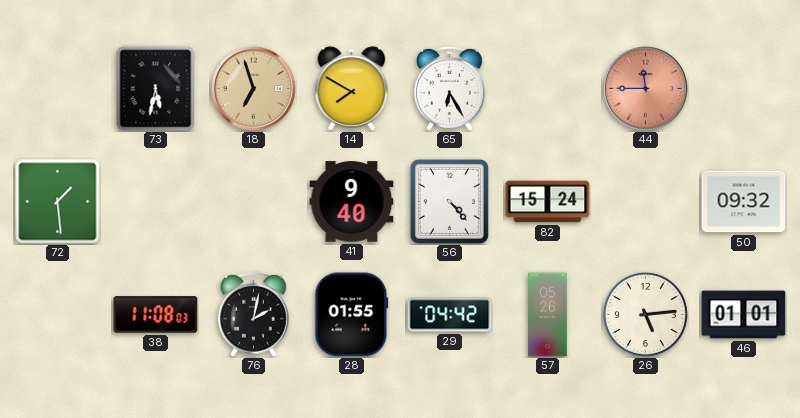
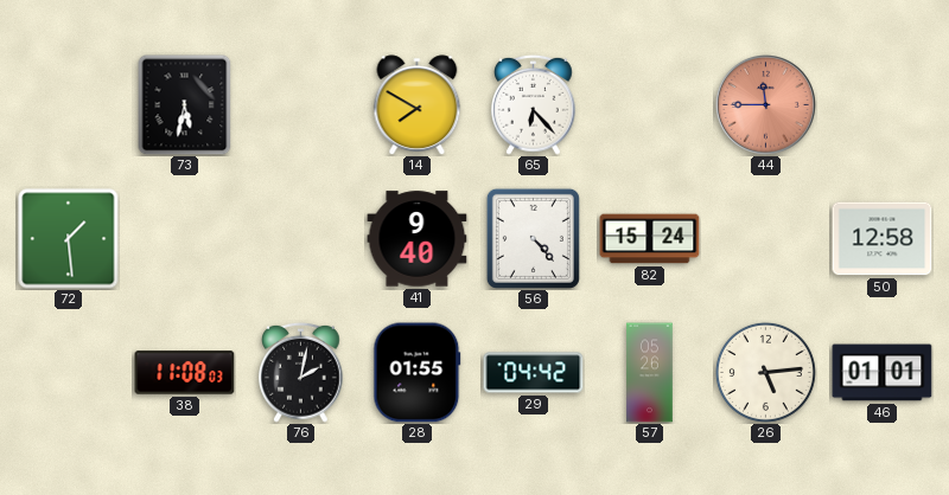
18: 6:57 -> none (254, 89)
65: 6:25 -> 6:23 (534, 104)
50: 09:32 -> 12:58 (883, 239)
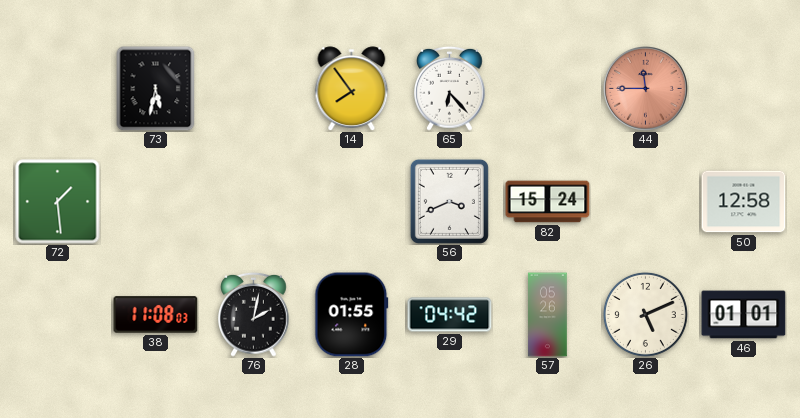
14: 7:50 -> 7:54 (352, 89)
41: 9:40 -> none (418, 239)
56: 4:23 -> 3:41 (449, 201)
26: 5:14 -> 5:11 (645, 314)
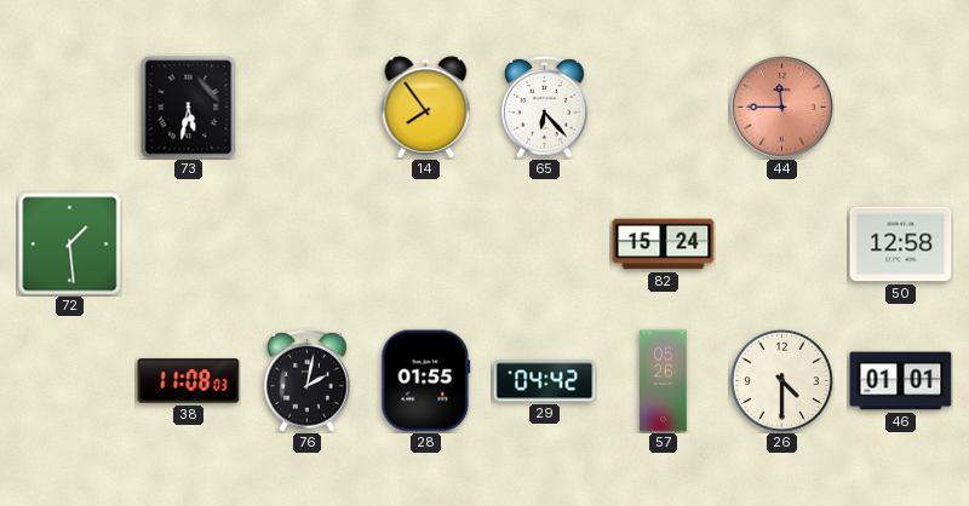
56: 3:41 -> none (449, 201)
26: 5:11 -> 4:30 (781, 380)
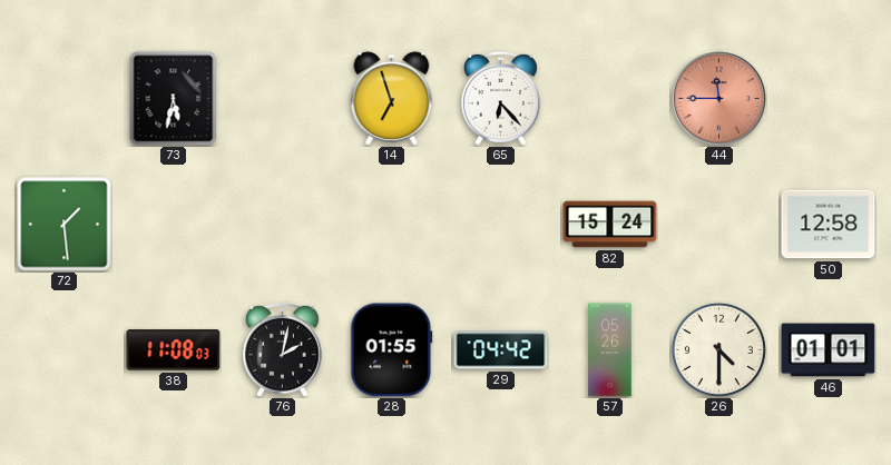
14: 7:54 -> 6:57 (392, 99)
